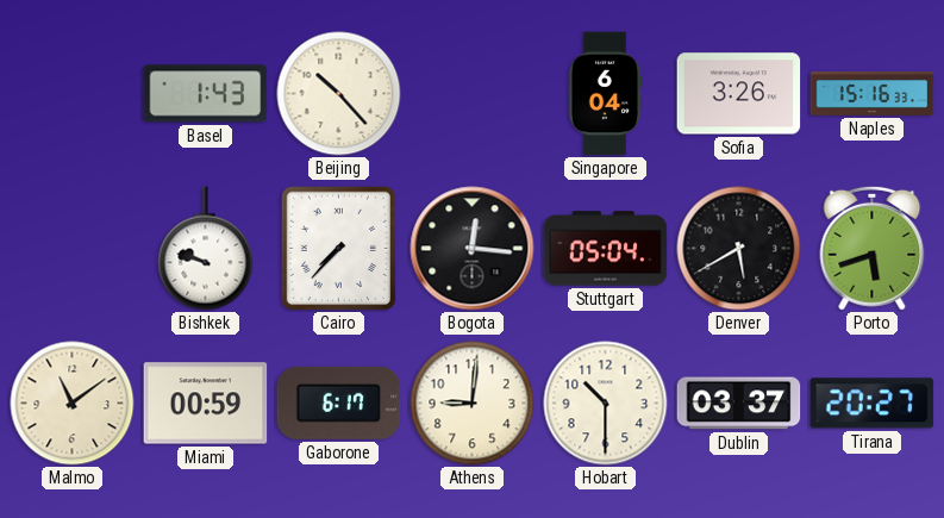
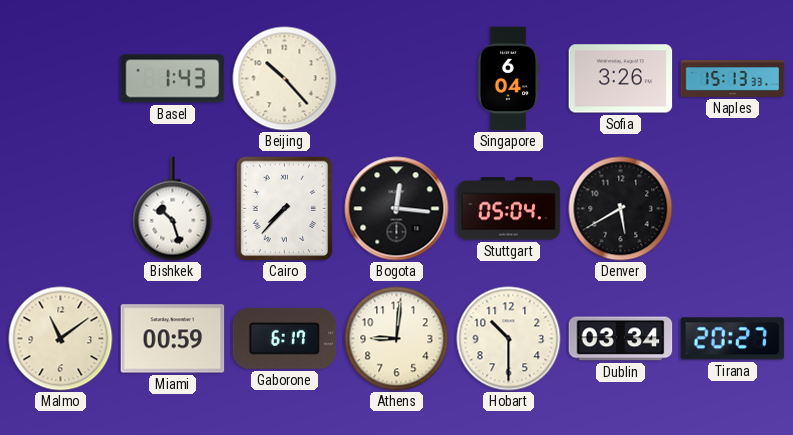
Naples: 15:16 -> 15:13 (733, 79)
Bishkek: 9:48 -> 10:27 (173, 209)
Porto: 5:42 -> none (873, 248)
Dublin: 03:37 -> 03:34 (621, 339)
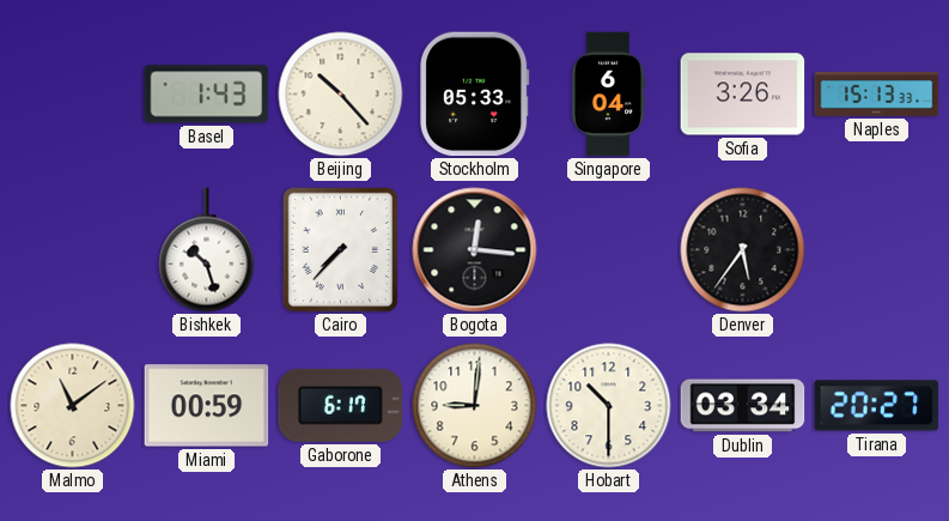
Stockholm: none -> 05:33 (475, 95)
Stuttgart: 05:04 -> none (509, 209)
Denver: 5:40 -> 5:36 (743, 250)
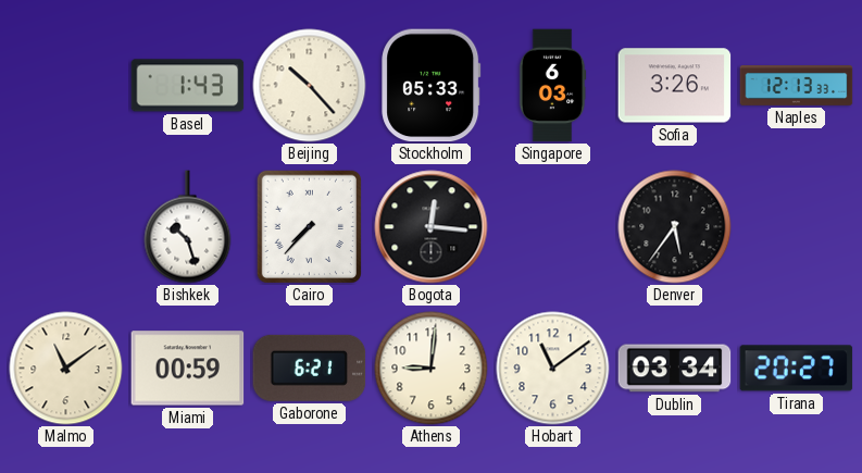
Singapore: 6:04 -> 6:03 (552, 86)
Naples: 15:13 -> 12:13 (797, 86)
Gaborone: 6:17 -> 6:21 (310, 368)
Hobart: 10:30 -> 11:09 (553, 369)
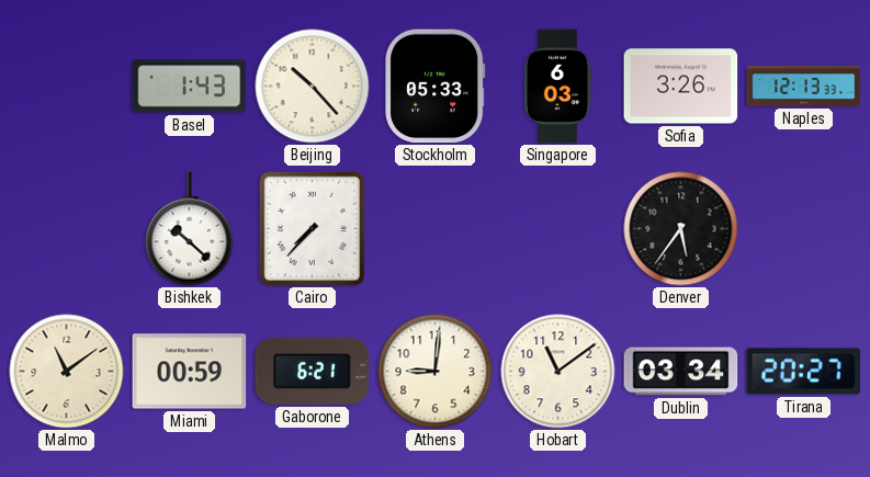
Bishkek: 10:27 -> 10:22 (190, 229)
Bogota: 12:16 -> none (432, 227)
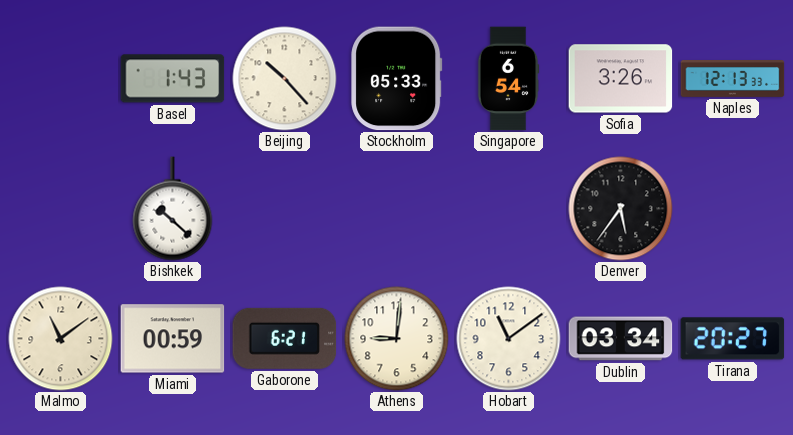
Singapore: 6:03 -> 6:54 (508, 79)
Cairo: 7:37 -> none (312, 228)
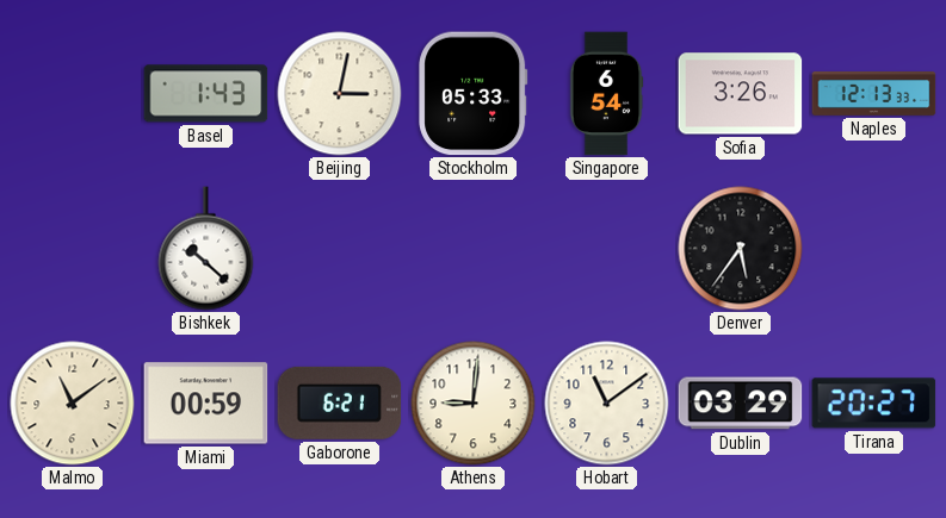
Beijing: 10:23 -> 3:02 (340, 94)
Dublin: 03:34 -> 03:29 (741, 404)
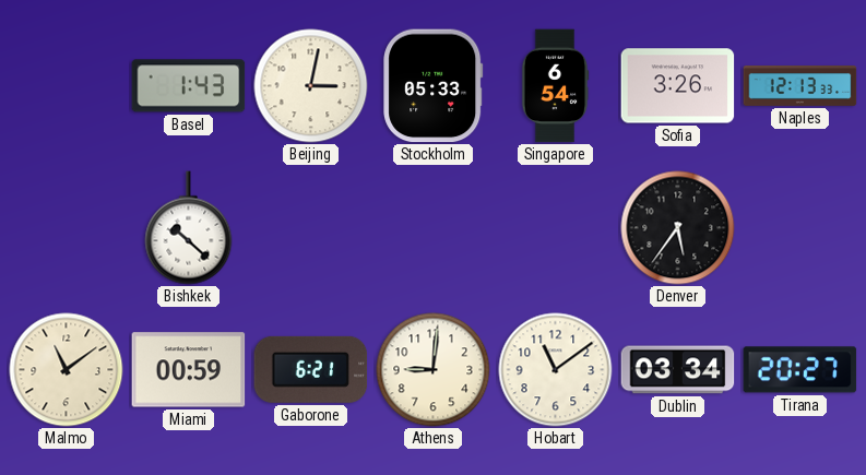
Dublin: 03:29 -> 03:34 (678, 370)
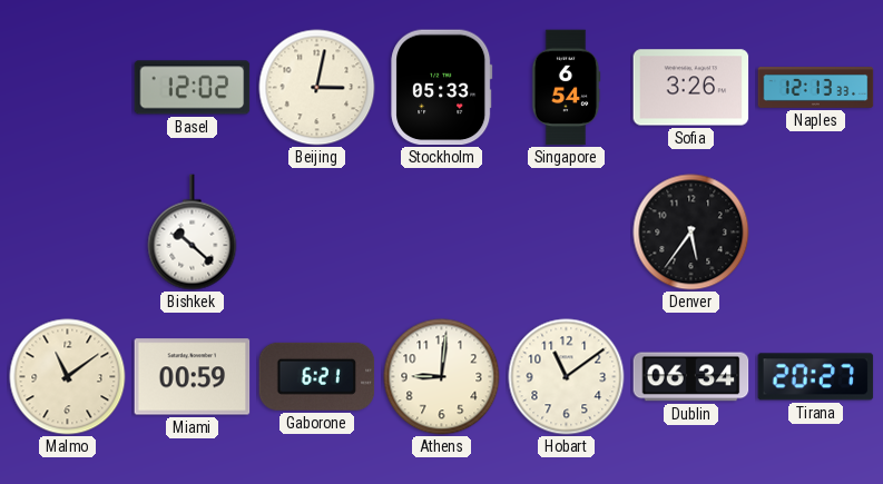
Basel: 1:43 -> 12:02 (193, 88)
Dublin: 03:34 -> 06:34 (691, 377)
